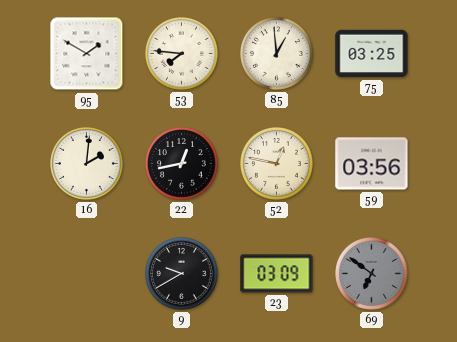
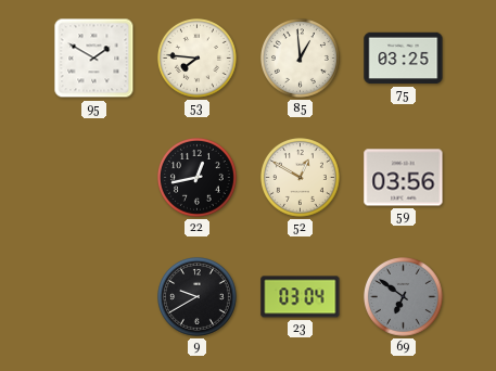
16: 2:01 -> none (87, 164)
52: 12:47 -> 12:50 (301, 178)
23: 03:09 -> 03:04 (301, 297)
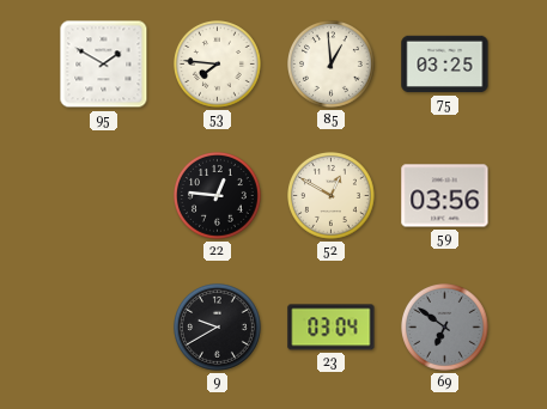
22: 12:43 -> 12:46 (218, 196)
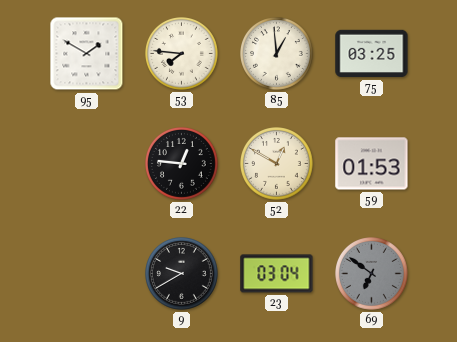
59: 03:56 -> 01:53 (372, 164)
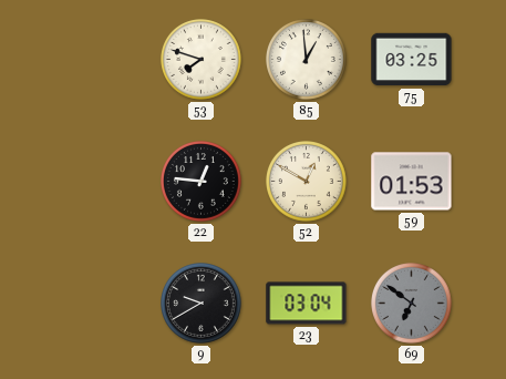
95: 1:50 -> none (87, 54)
53: 7:46 -> 7:48 (202, 60)
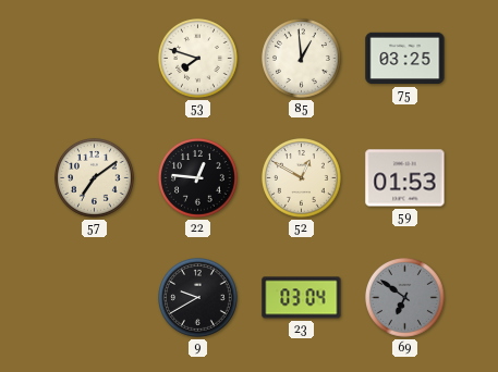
57: none -> 7:09 (95, 178)
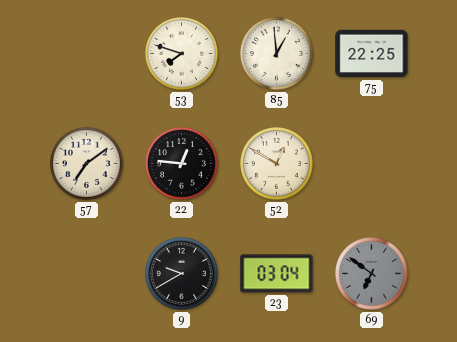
75: 03:25 -> 22:25 (372, 54)
59: 01:53 -> none (405, 178)
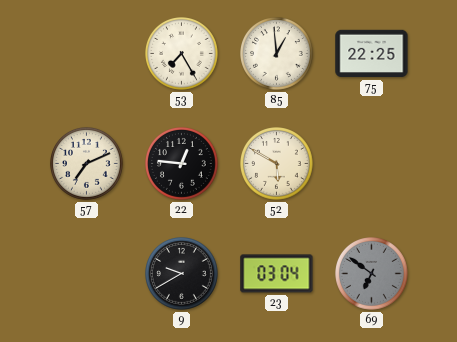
53: 7:48 -> 7:25 (182, 54)
57: 7:09 -> 7:11 (87, 164)
52: 12:50 -> 5:50 (277, 164)
